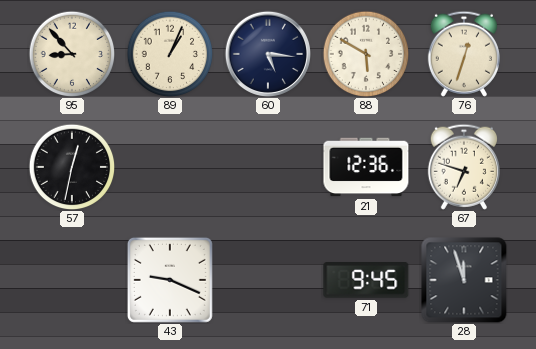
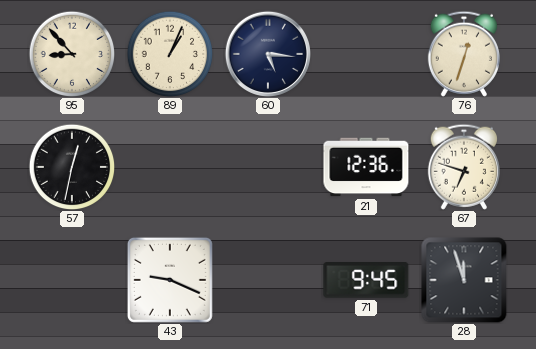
88: 5:50 -> none (366, 54)
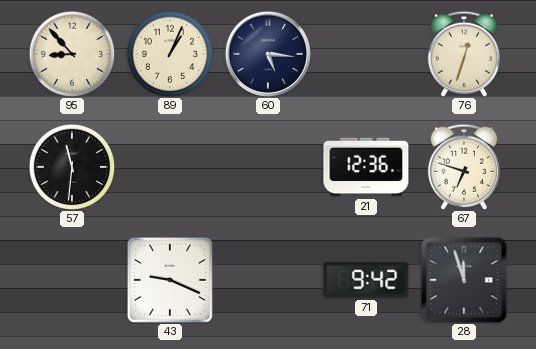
57: 12:32 -> 11:31 (72, 167)
71: 9:45 -> 9:42 (366, 280)
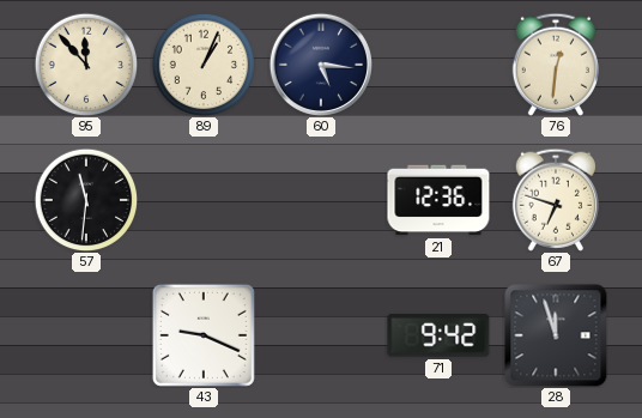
95: 8:53 -> 11:53 (86, 65)
76: 12:33 -> 12:31 (556, 65)
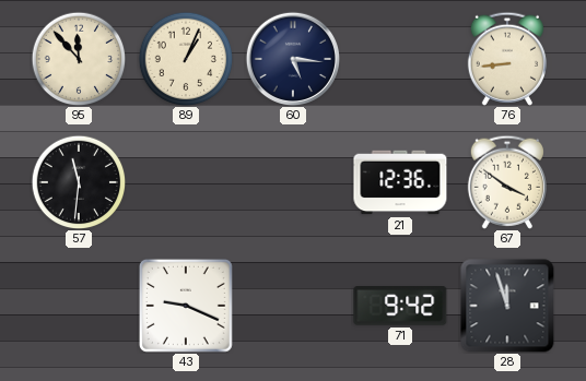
76: 12:31 -> 8:44 (507, 59)
67: 6:48 -> 3:51 (507, 182)
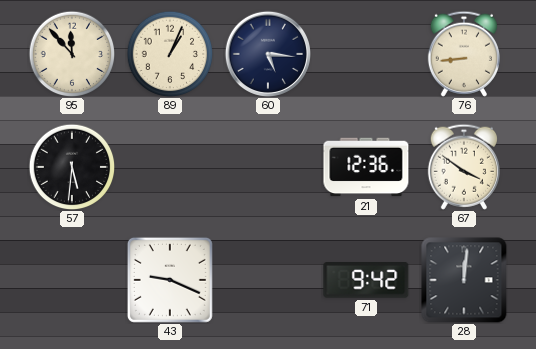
57: 11:31 -> 5:31 (72, 167)
28: 11:57 -> 12:01 (464, 280)
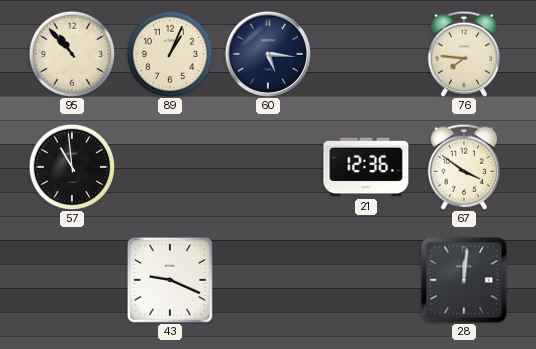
95: 11:53 -> 10:53 (72, 54)
76: 8:44 -> 7:46 (464, 54)
57: 5:31 -> 10:59 (72, 167)
71: 9:42 -> none (366, 280)
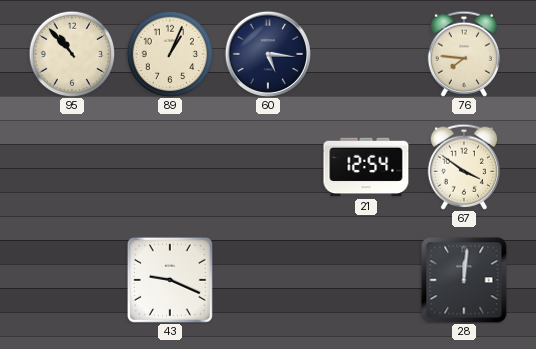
57: 10:59 -> none (72, 167)
21: 12:36 -> 12:54 (366, 167)
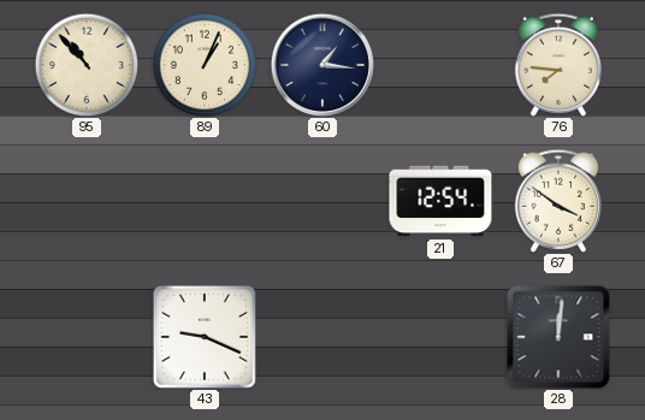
60: 5:16 -> 1:16 (321, 64)
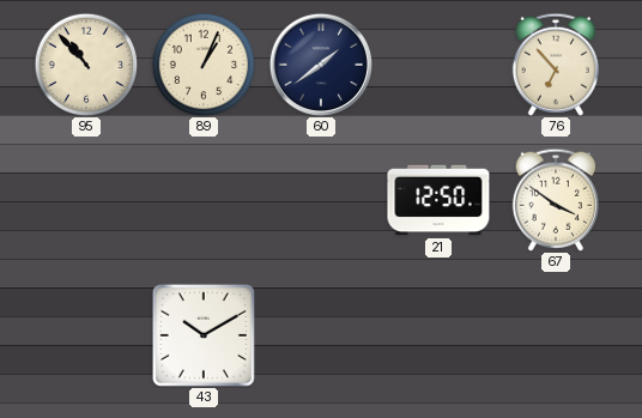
60: 1:16 -> 1:39 (320, 63)
76: 7:46 -> 6:53 (556, 65)
21: 12:54 -> 12:50 (438, 200)
43: 9:19 -> 10:10 (204, 335)
28: 12:01 -> none (558, 337)
